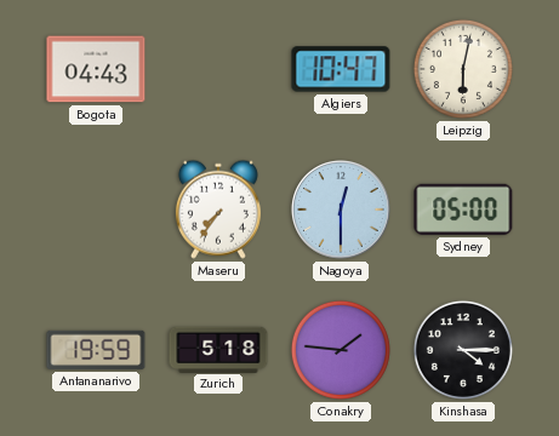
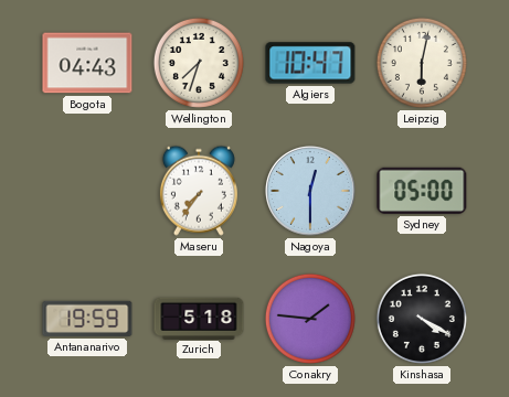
Wellington: none -> 7:33 (199, 63)
Kinshasa: 4:15 -> 4:20 (422, 319)
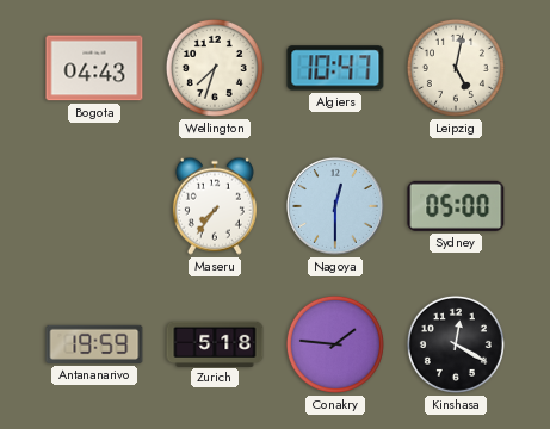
Leipzig: 6:02 -> 5:02 (456, 68)
Kinshasa: 4:20 -> 12:20 (456, 344)
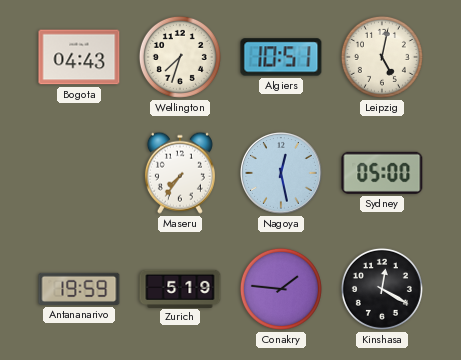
Algiers: 10:47 -> 10:51 (281, 57)
Nagoya: 12:30 -> 12:28 (282, 174)
Zurich: 5:18 -> 5:19 (180, 288)
